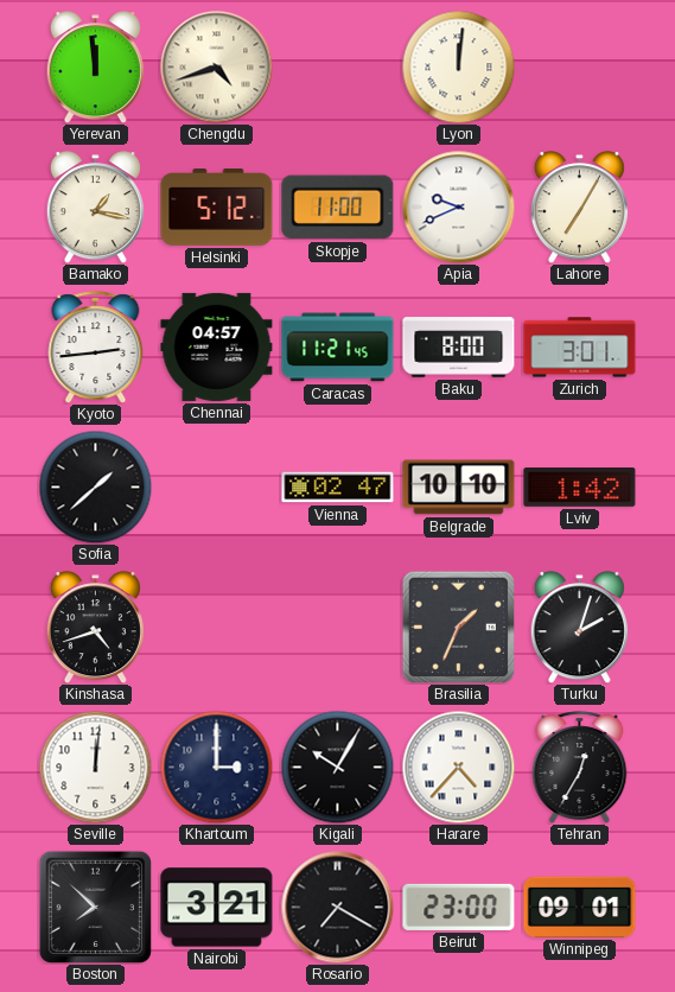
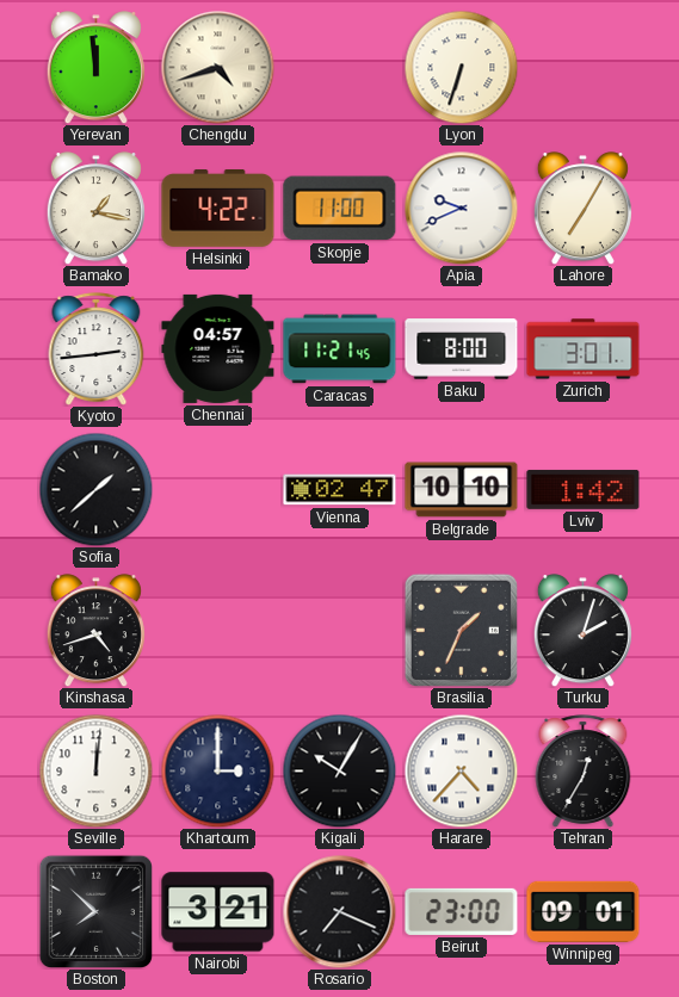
Lyon: 12:01 -> 6:33 (461, 67)
Helsinki: 5:12 -> 4:22 (218, 209)
Rosario: 7:20 -> 7:19 (339, 911)
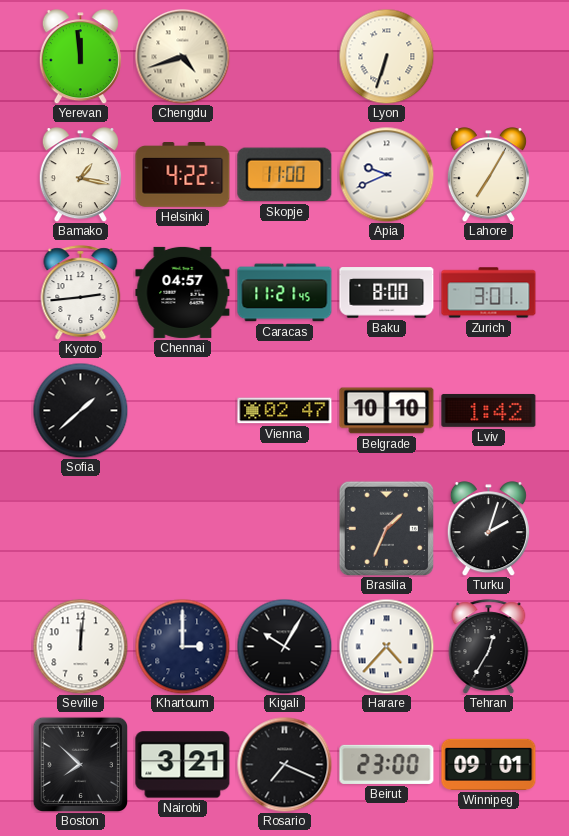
Kinshasa: 4:42 -> none (95, 631)
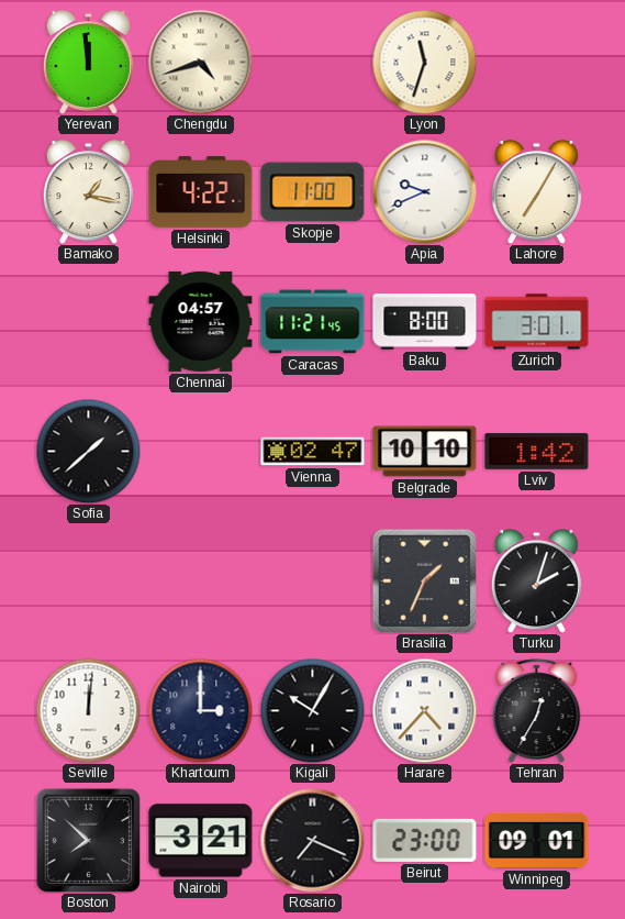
Lyon: 6:33 -> 11:33 (424, 62)
Kyoto: 2:44 -> none (81, 293)
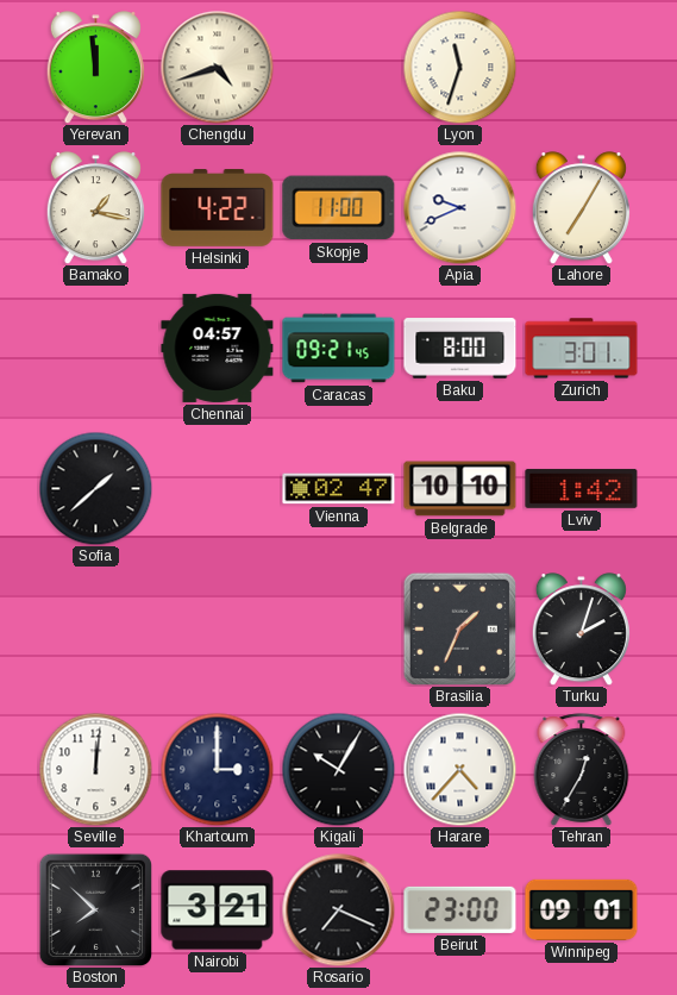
Caracas: 11:21 -> 09:21 (339, 349)
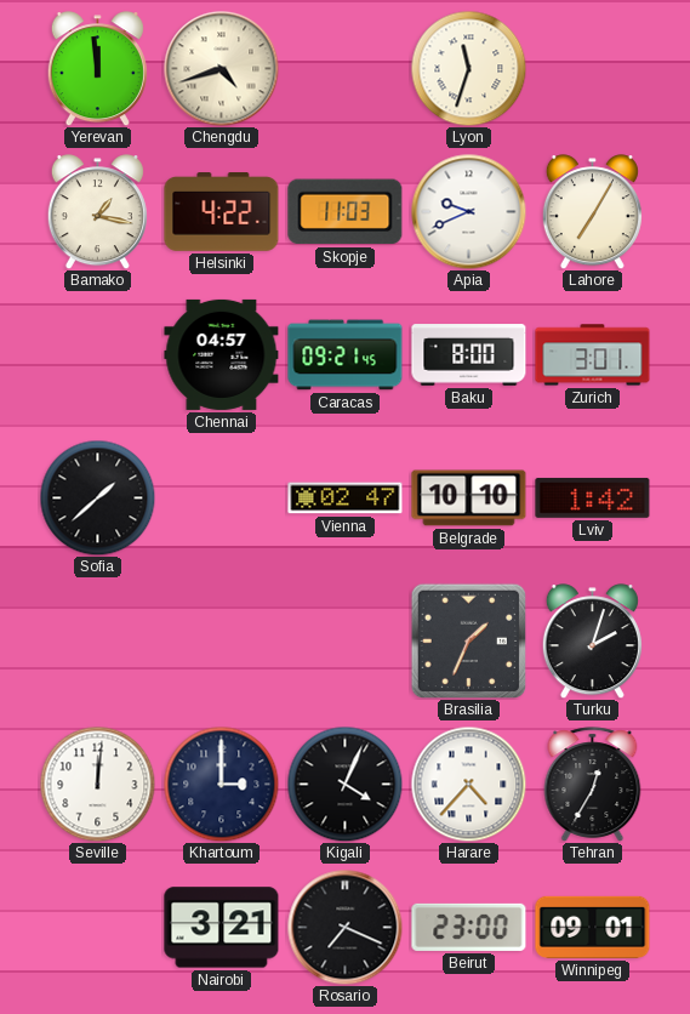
Skopje: 11:00 -> 11:03 (346, 212)
Kigali: 10:05 -> 4:04 (344, 784)
Boston: 7:52 -> none (95, 909)
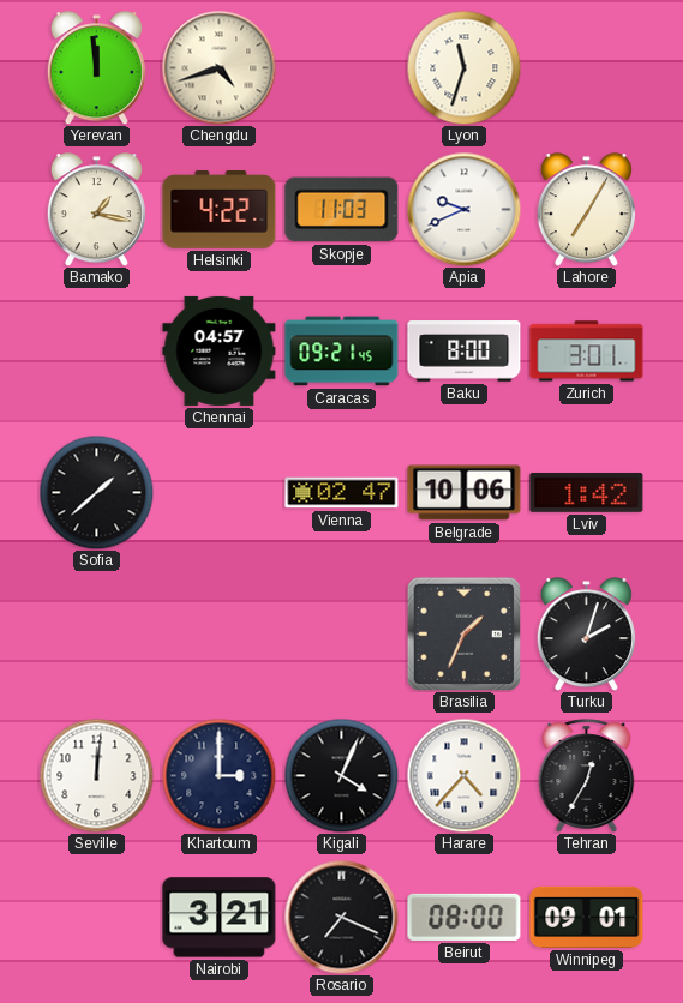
Belgrade: 10:10 -> 10:06 (465, 493)
Beirut: 23:00 -> 08:00 (465, 917)
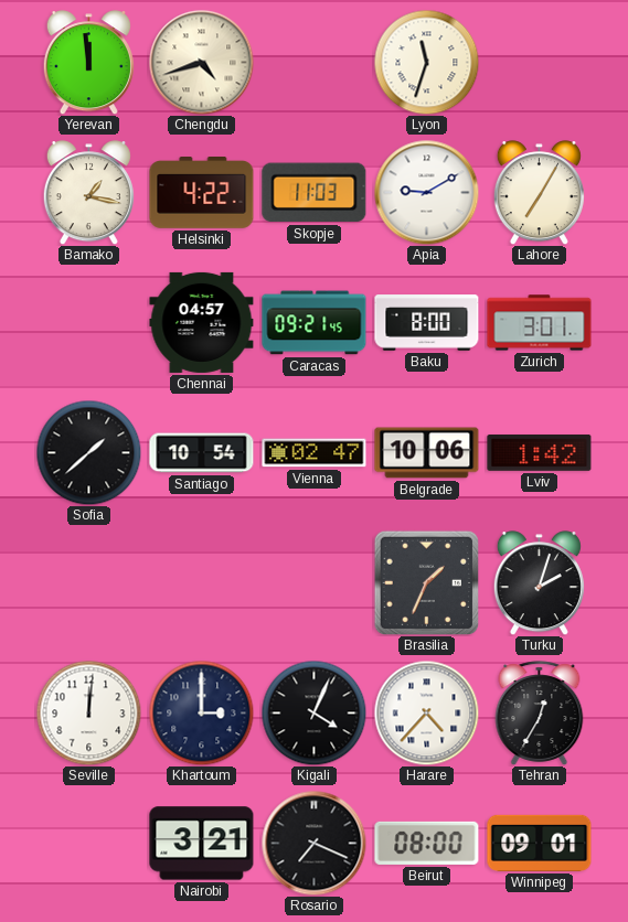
Apia: 9:41 -> 9:10 (426, 192)
Santiago: none -> 10:54 (202, 453)
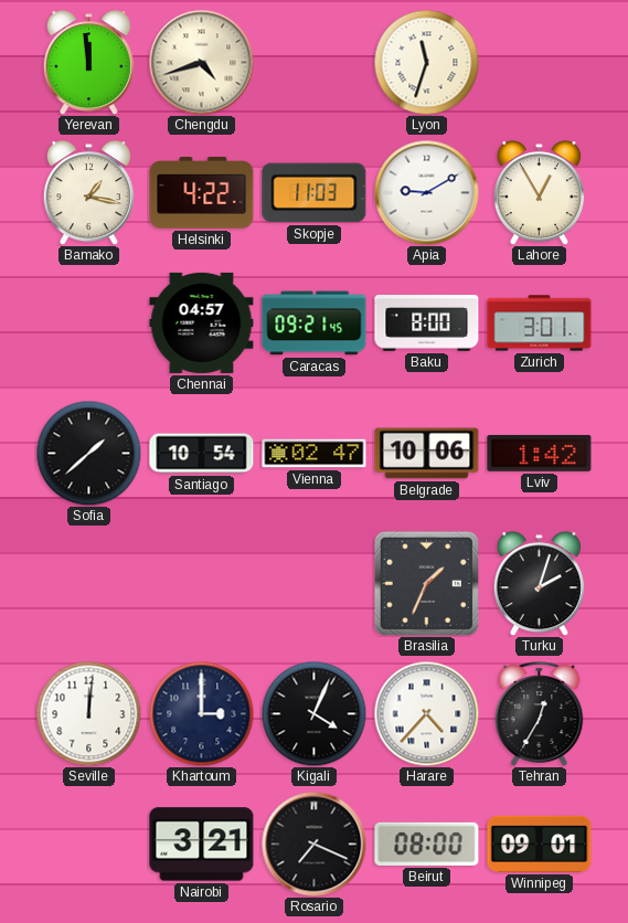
Lahore: 7:05 -> 12:55 (539, 193)
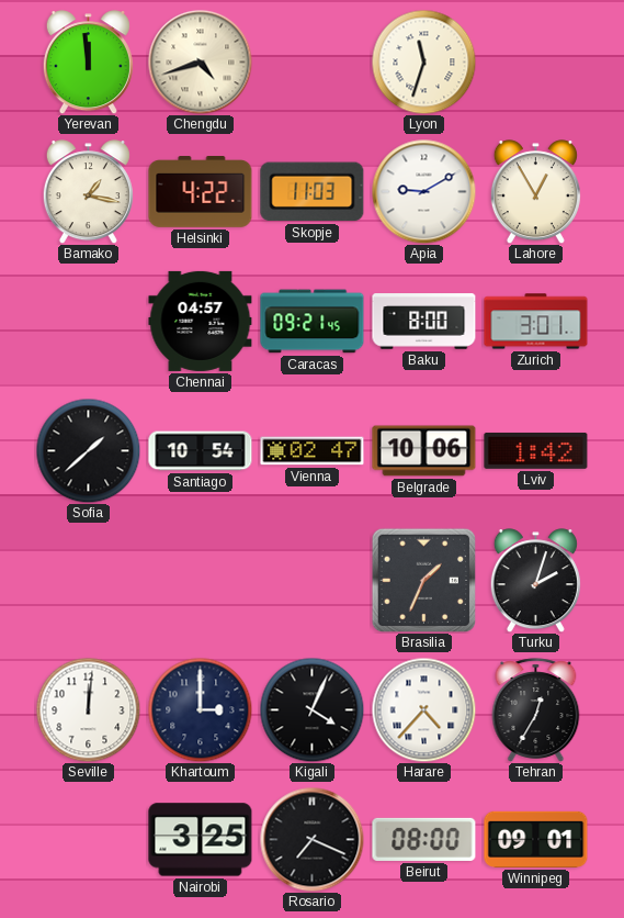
Nairobi: 3:21 -> 3:25 (201, 840)
